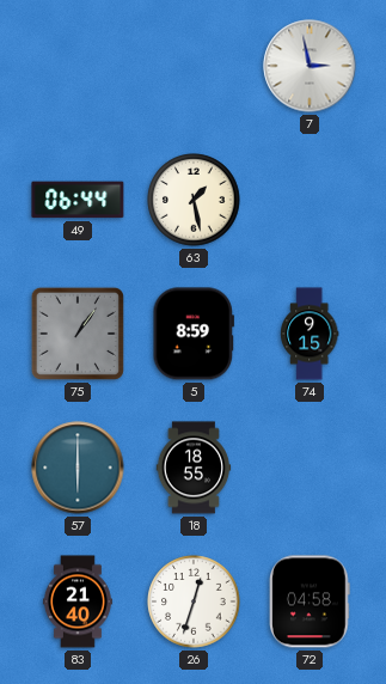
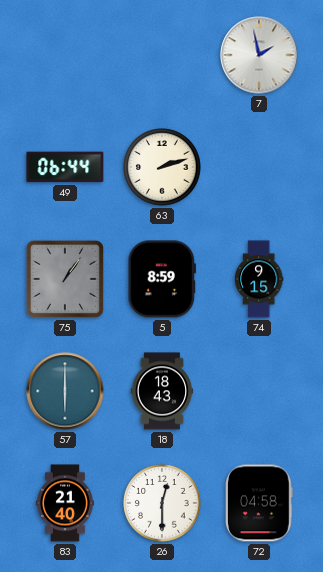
7: 2:58 -> 1:58 (259, 55)
63: 1:28 -> 2:12 (162, 167)
18: 18:55 -> 18:43 (162, 391)
26: 12:33 -> 12:30 (162, 503)
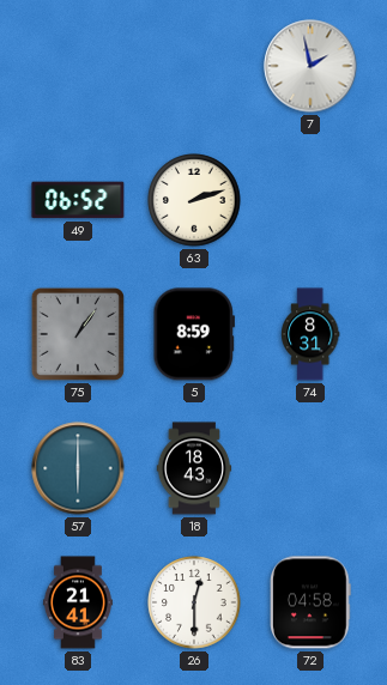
49: 06:44 -> 06:52 (78, 200)
74: 9:15 -> 8:31 (310, 334)
83: 21:40 -> 21:41 (78, 602)
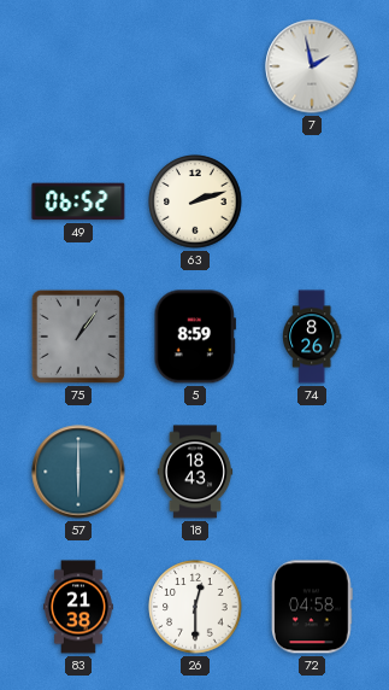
74: 8:31 -> 8:26 (312, 337)
83: 21:41 -> 21:38 (78, 607)
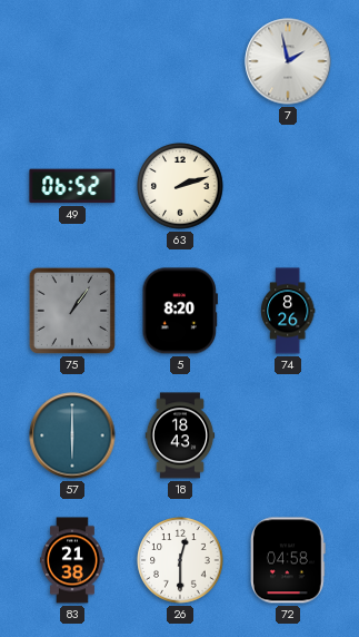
5: 8:59 -> 8:20 (179, 311)
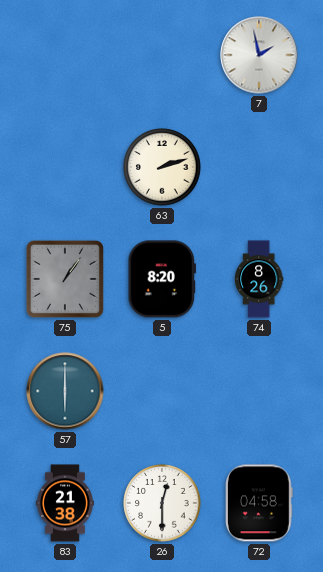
49: 06:52 -> none (72, 186)
18: 18:43 -> none (180, 435)
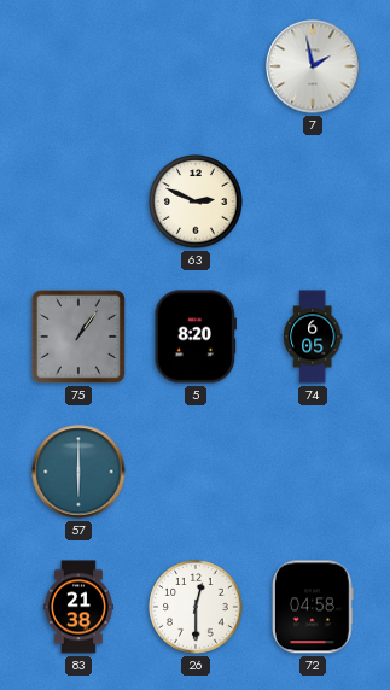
63: 2:12 -> 2:49 (196, 201)
74: 8:26 -> 6:05 (313, 337)
